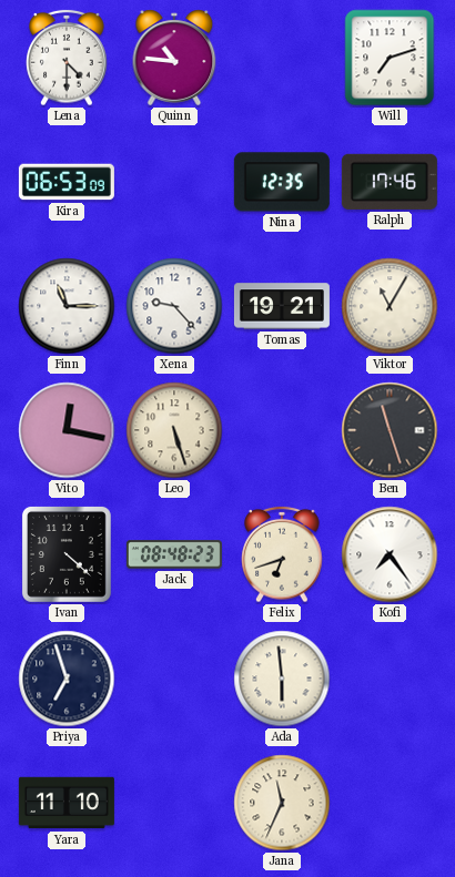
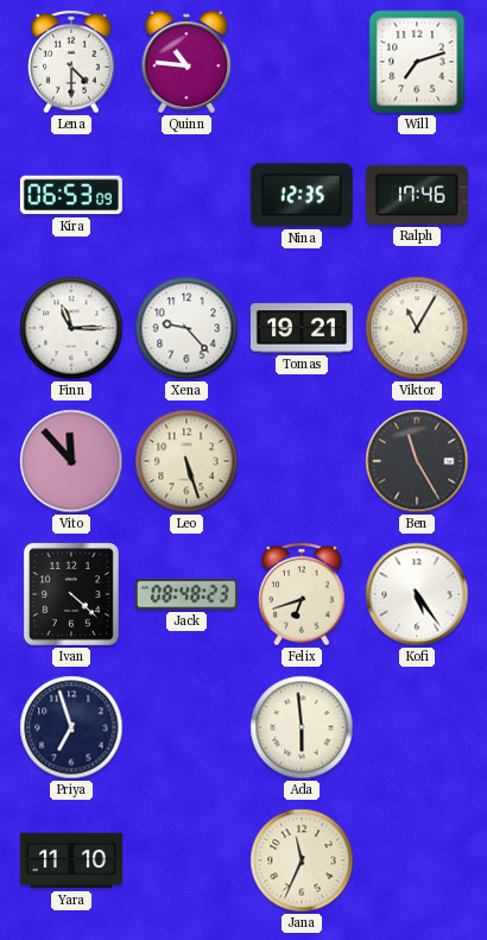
Vito: 12:17 -> 11:53 (71, 461)
Ben: 11:27 -> 11:25 (417, 461)
Kofi: 7:24 -> 5:24 (417, 594)
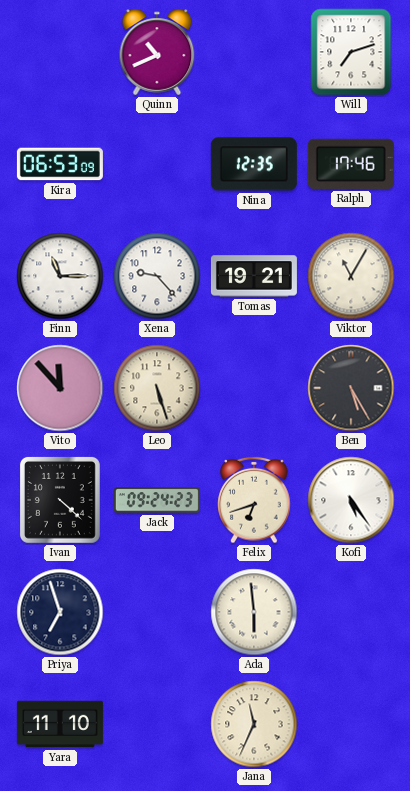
Lena: 4:30 -> none (71, 62)
Quinn: 10:46 -> 10:41 (157, 52)
Ben: 11:25 -> 5:25 (351, 388)
Jack: 08:48 -> 09:24 (157, 500)
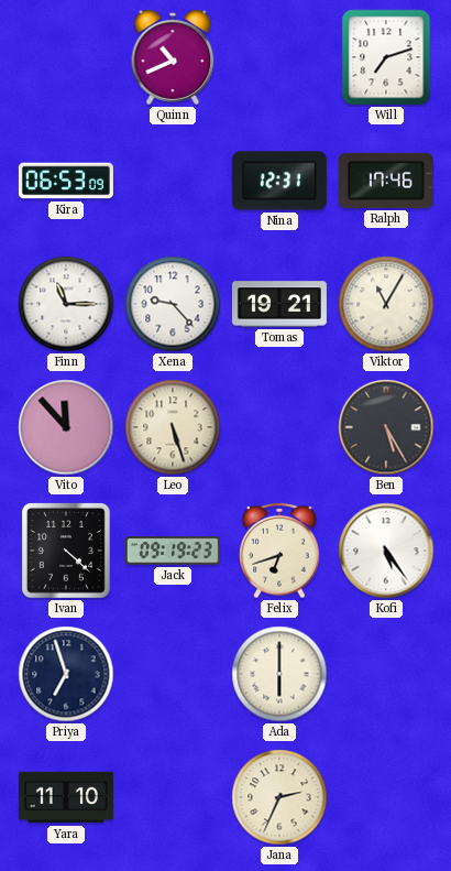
Nina: 12:35 -> 12:31 (279, 181)
Jack: 09:24 -> 09:19 (173, 551)
Ada: 5:59 -> 6:00 (279, 674)
Jana: 11:34 -> 2:34 (279, 797)
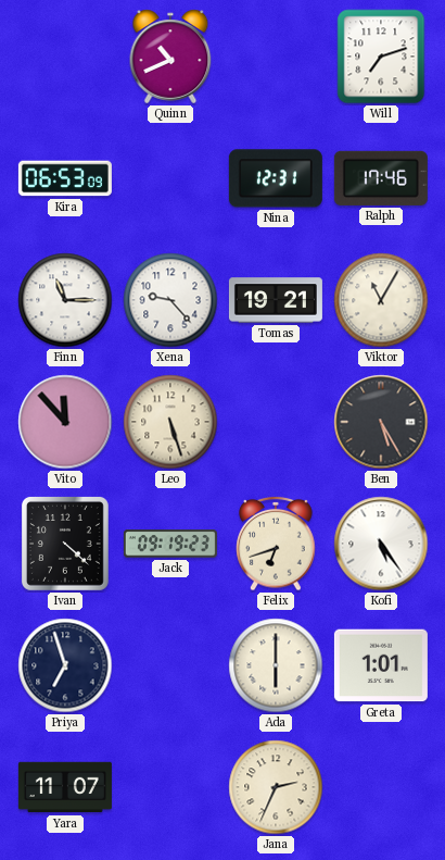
Greta: none -> 1:01 (381, 665)
Yara: 11:10 -> 11:07 (65, 787)
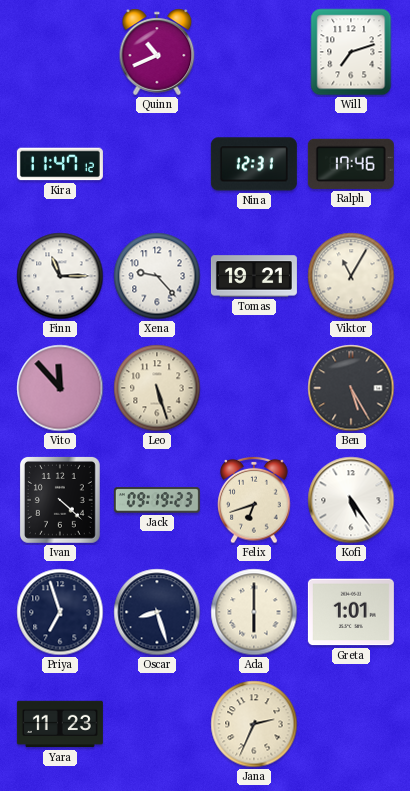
Kira: 06:53 -> 11:47 (60, 164)
Oscar: none -> 8:27 (157, 612)
Yara: 11:07 -> 11:23 (60, 724)
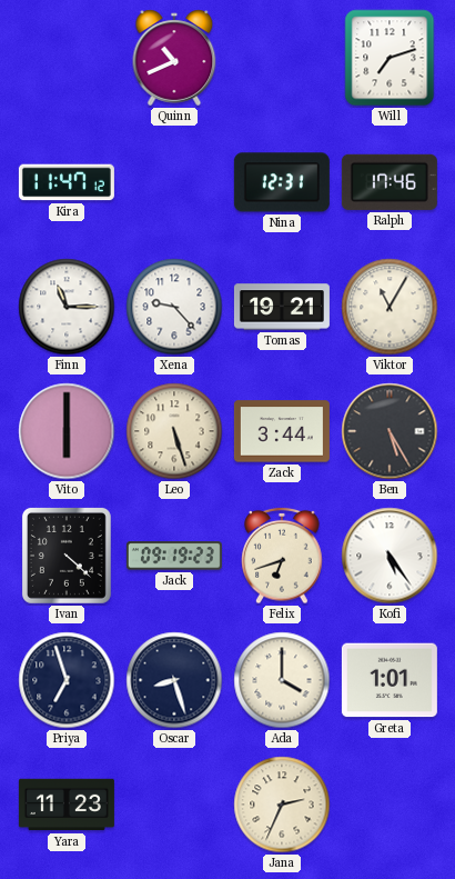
Vito: 11:53 -> 6:00 (67, 431)
Zack: none -> 3:44 (282, 431)
Ada: 6:00 -> 4:00 (282, 680)
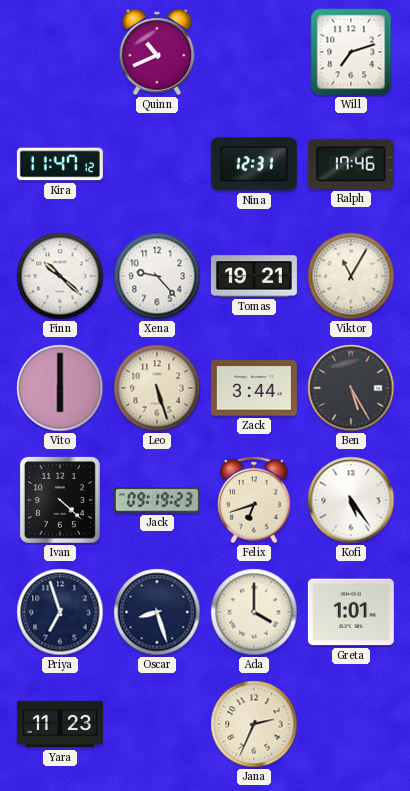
Finn: 11:15 -> 10:22 (60, 276)
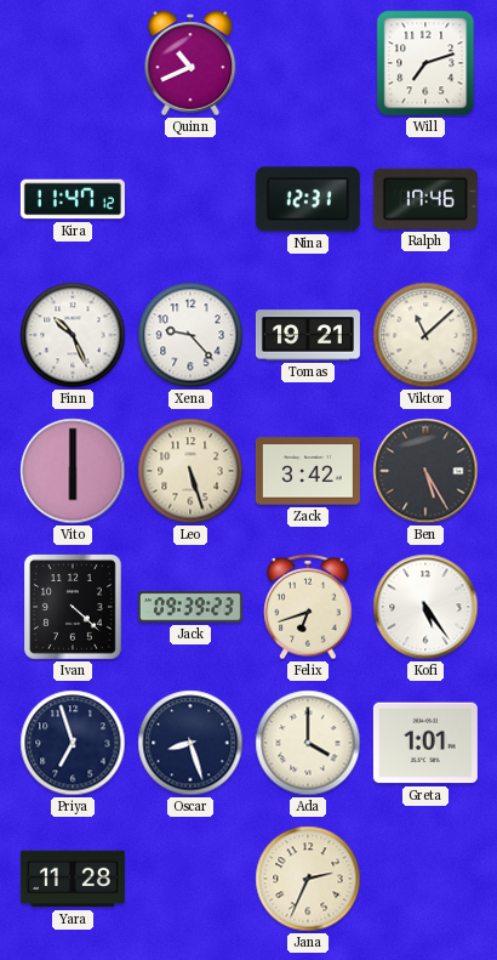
Finn: 10:22 -> 10:26 (73, 335)
Viktor: 11:05 -> 11:08 (425, 335)
Zack: 3:44 -> 3:42 (308, 471)
Jack: 09:19 -> 09:39 (190, 607)
Yara: 11:23 -> 11:28 (73, 879)
